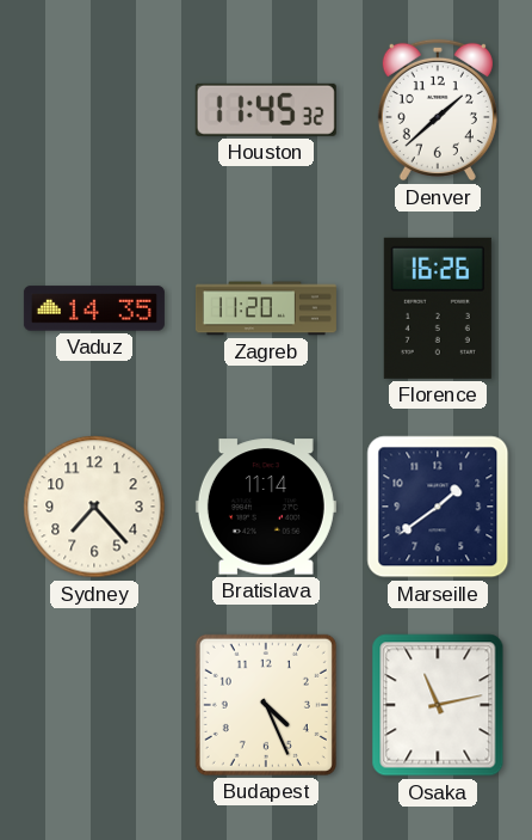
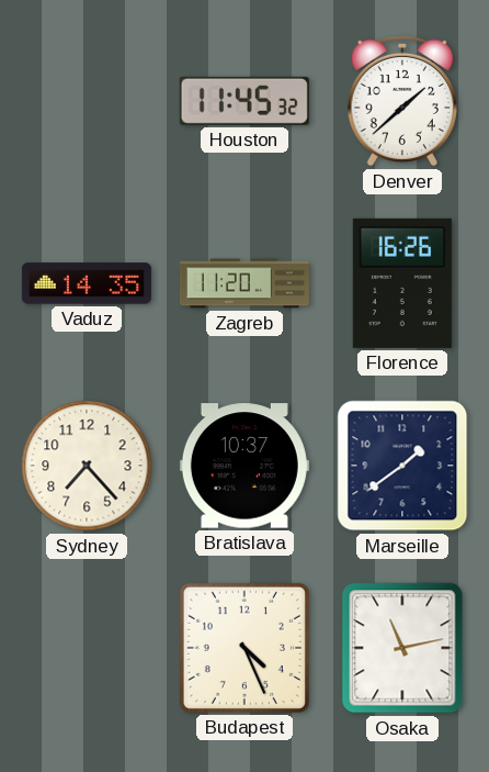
Bratislava: 11:14 -> 10:37 (244, 466)
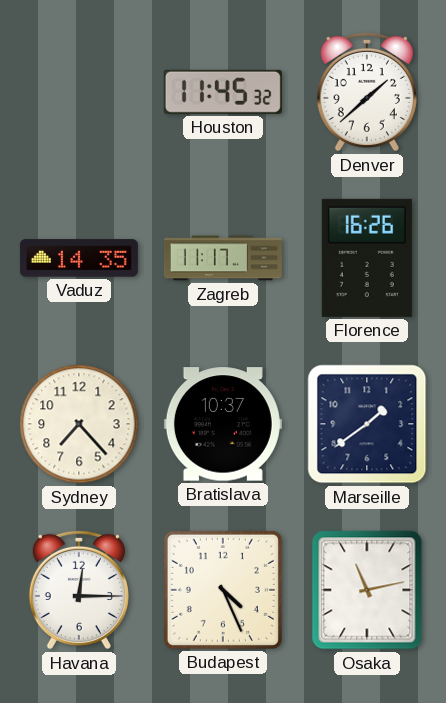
Zagreb: 11:20 -> 11:17 (223, 258)
Havana: none -> 12:15 (79, 590)
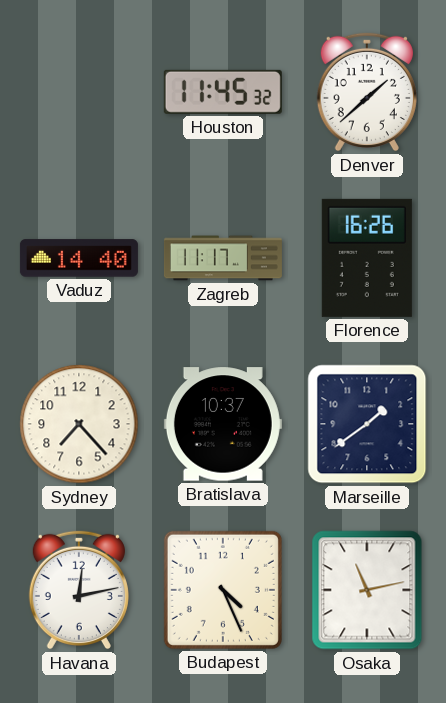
Vaduz: 14:35 -> 14:40 (79, 258)
Havana: 12:15 -> 12:13 (79, 590)
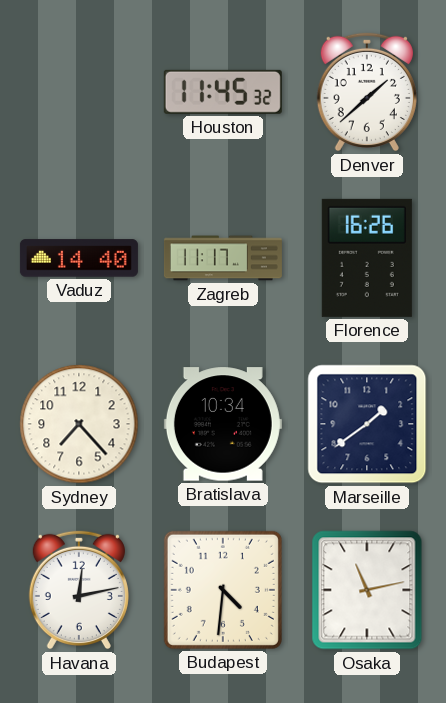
Bratislava: 10:37 -> 10:34 (223, 424)
Budapest: 4:26 -> 4:31 (223, 590)
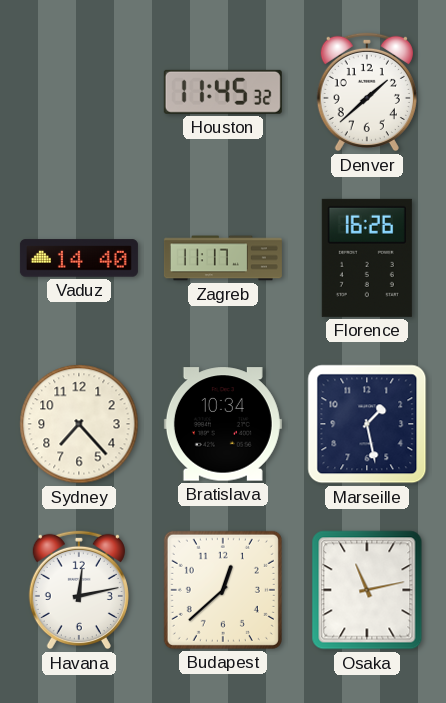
Marseille: 1:39 -> 1:28 (367, 424)
Budapest: 4:31 -> 12:38 (223, 590)
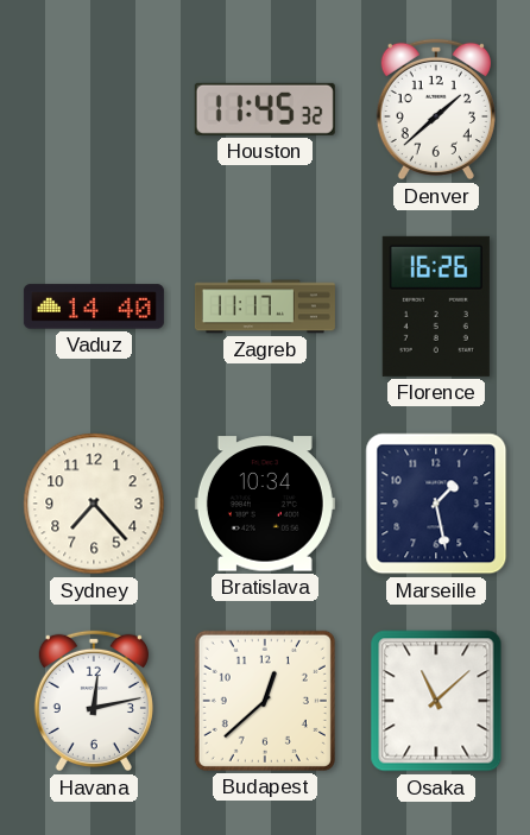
Osaka: 11:13 -> 11:08 (436, 701)
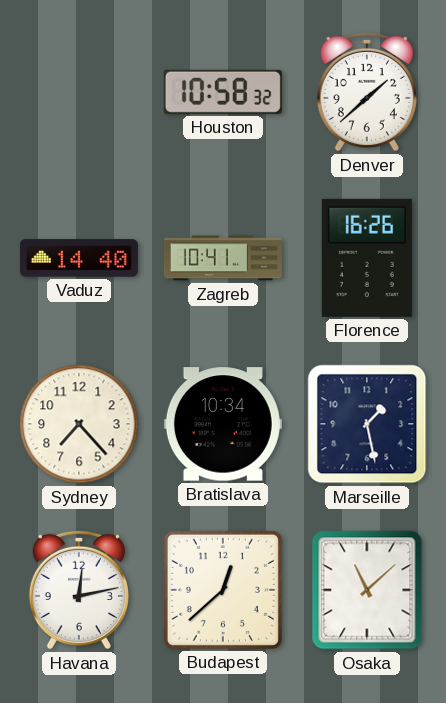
Houston: 11:45 -> 10:58 (223, 92)
Zagreb: 11:17 -> 10:41 (223, 258)
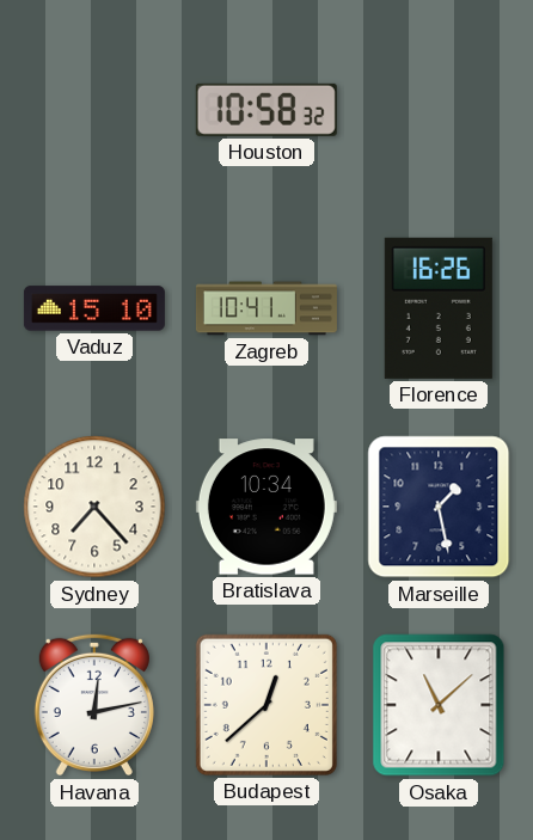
Denver: 1:38 -> none (367, 92)
Vaduz: 14:40 -> 15:10 (94, 308)
